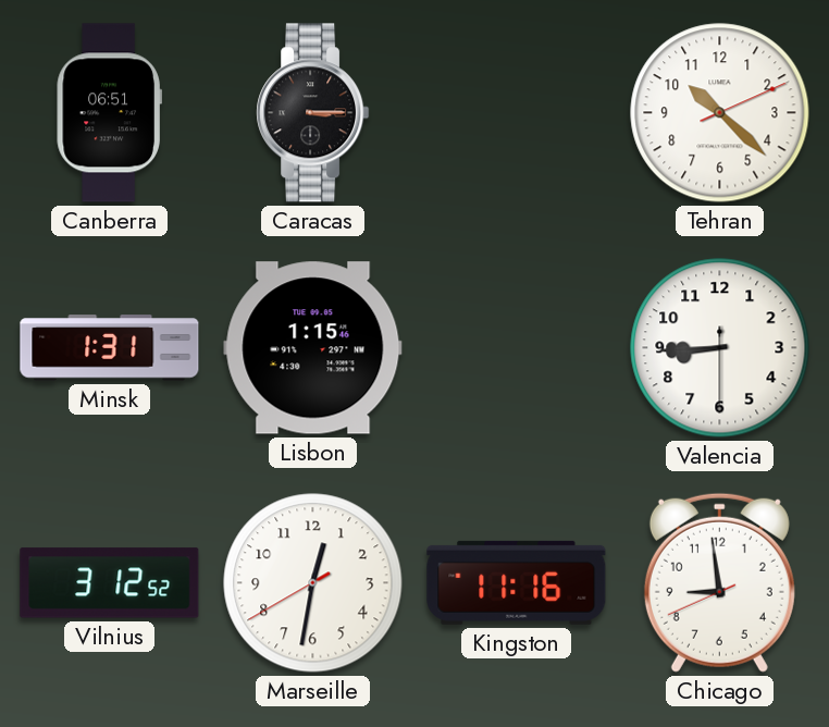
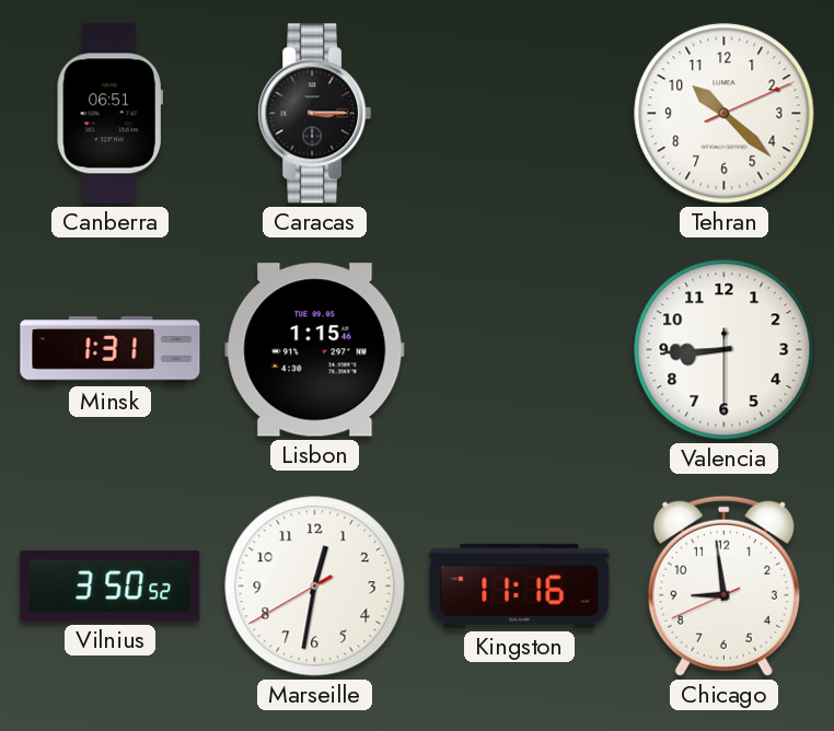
Vilnius: 3:12 -> 3:50 (111, 587)
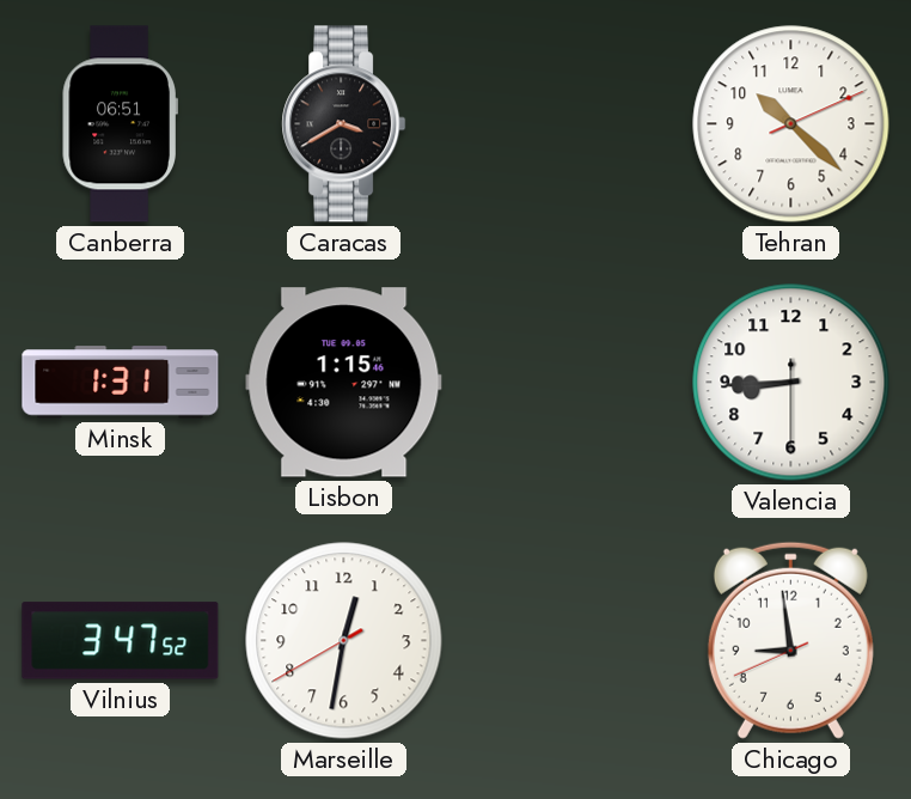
Caracas: 3:15 -> 3:40 (344, 124)
Vilnius: 3:50 -> 3:47 (121, 641)
Kingston: 11:16 -> none (520, 585)
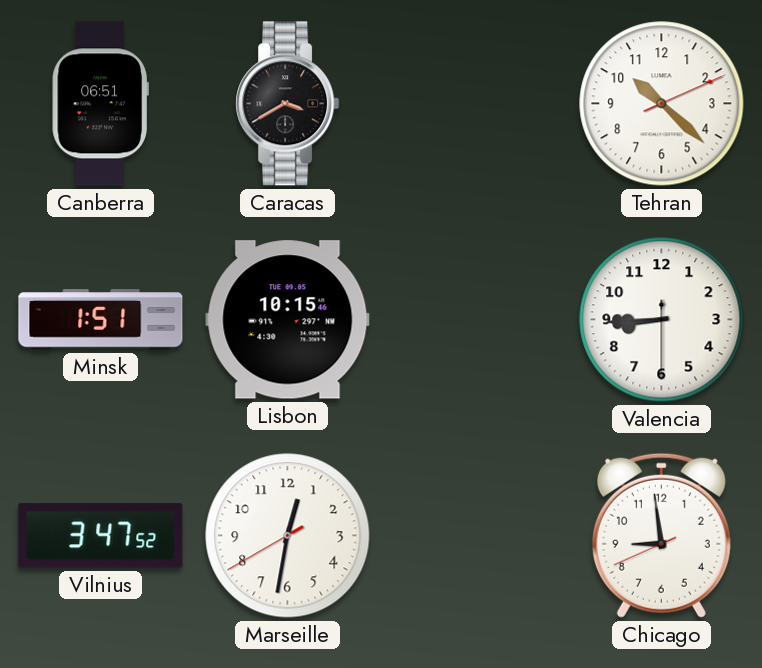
Minsk: 1:31 -> 1:51 (101, 320)
Lisbon: 1:15 -> 10:15 (288, 320)
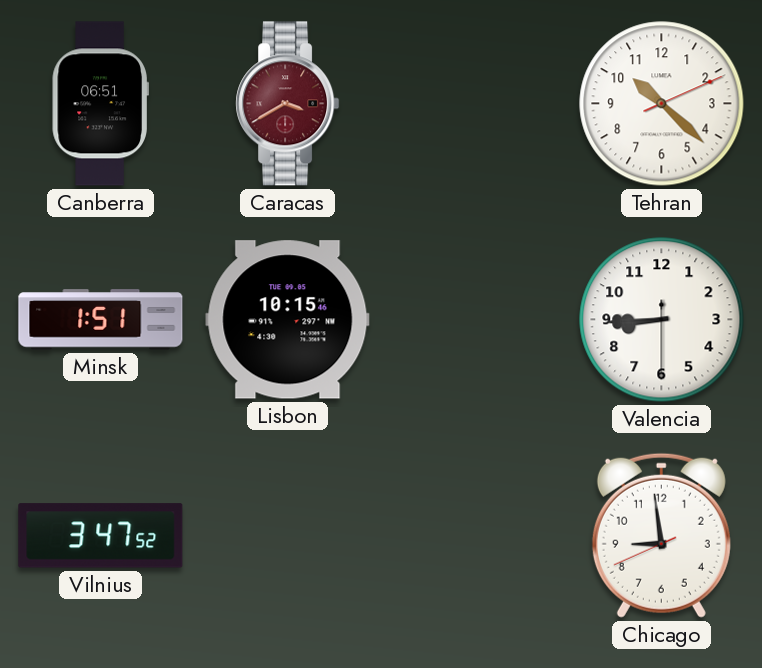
Caracas dial: black -> burgundy (288, 104)
Marseille: 12:31 -> none (288, 536)
